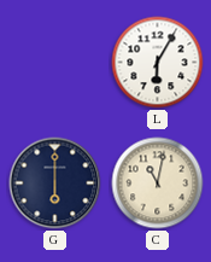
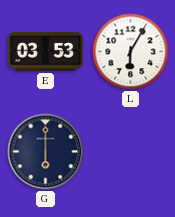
E: none -> 03:53 (46, 52)
C: 11:02 -> none (158, 184)
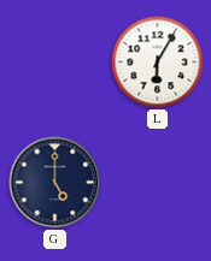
E: 03:53 -> none (46, 52)
G: 6:00 -> 5:00 (55, 183)
